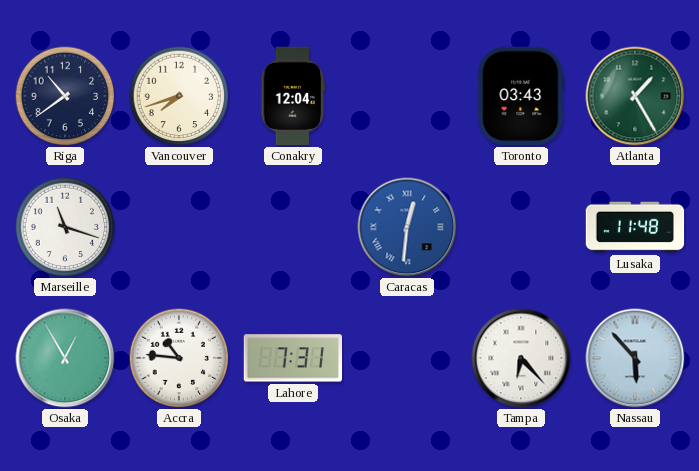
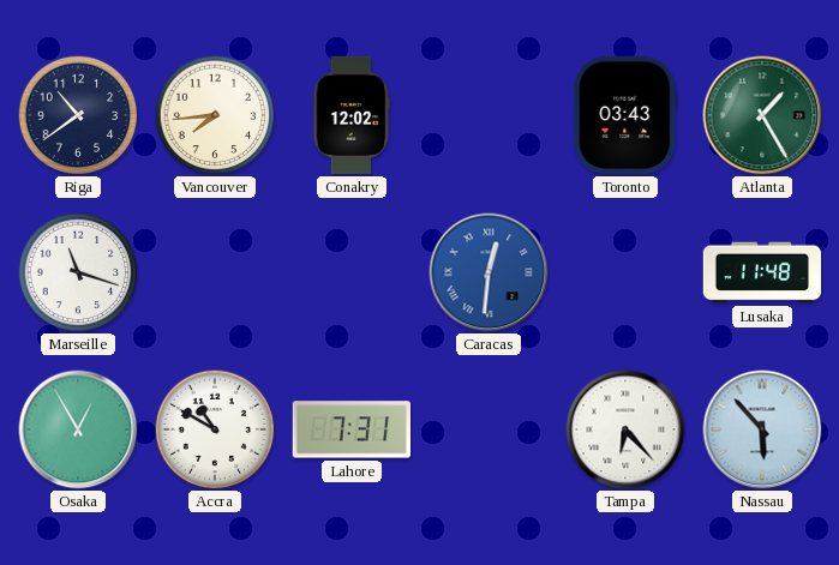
Vancouver: 7:42 -> 7:44 (215, 115)
Conakry: 12:04 -> 12:02 (352, 115)
Accra: 10:46 -> 10:50 (215, 429)
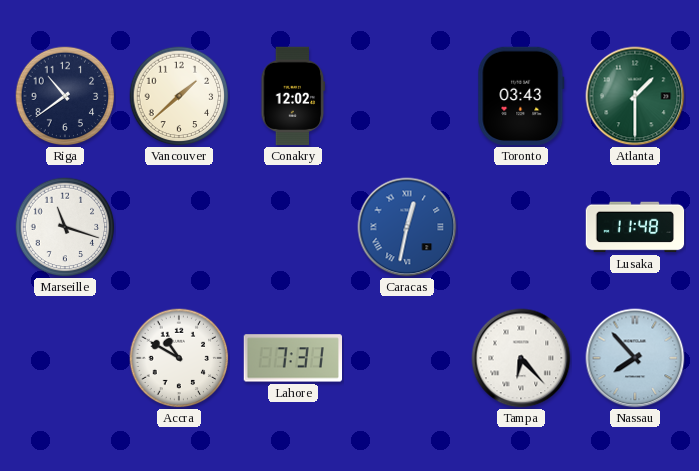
Vancouver: 7:44 -> 1:38 (179, 96)
Atlanta: 1:25 -> 1:30 (635, 96)
Caracas: 12:31 -> 12:32 (407, 227)
Osaka: 12:55 -> none (78, 429)
Nassau: 5:53 -> 7:53 (635, 358)
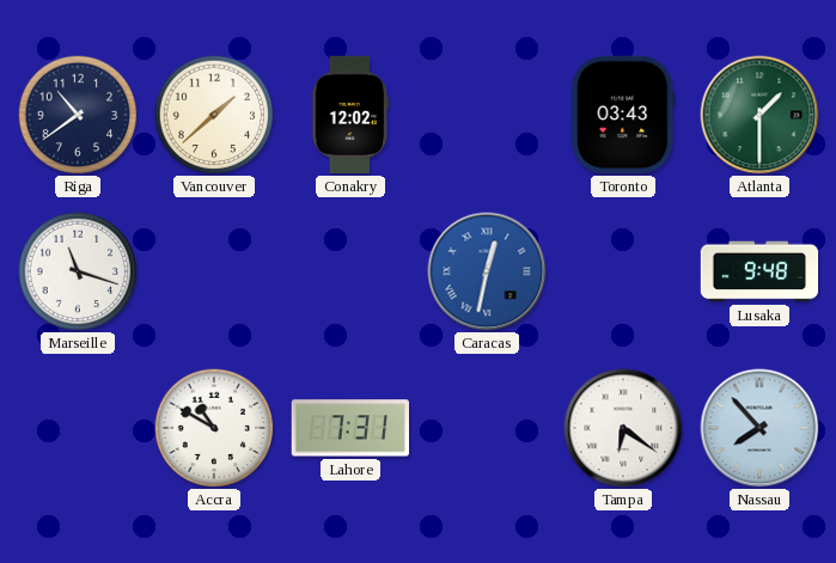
Lusaka: 11:48 -> 9:48 (759, 271)
Tampa: 6:23 -> 6:21 (623, 428)
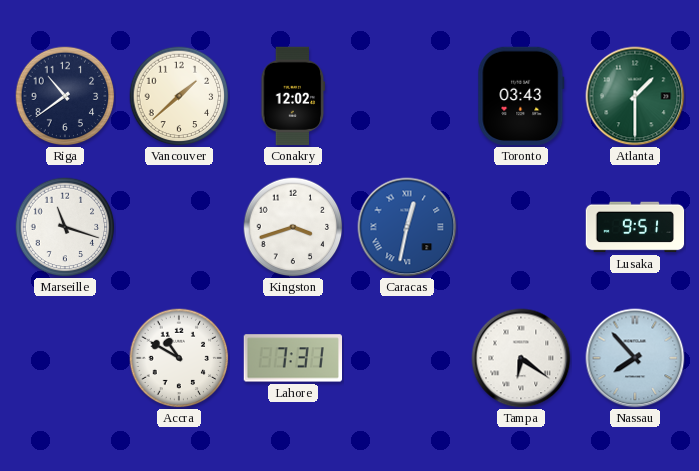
Kingston: none -> 3:42 (293, 227)
Lusaka: 9:48 -> 9:51 (635, 227)
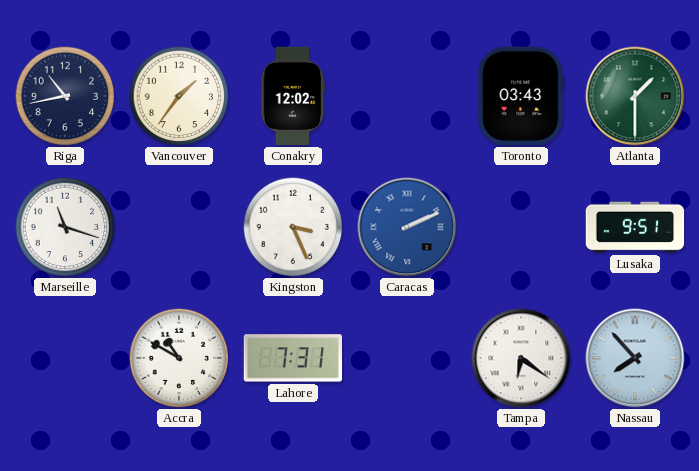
Riga: 10:39 -> 10:43 (65, 96)
Vancouver: 1:38 -> 1:36 (179, 96)
Kingston: 3:42 -> 3:26 (293, 227)
Caracas: 12:32 -> 2:11 (407, 227)
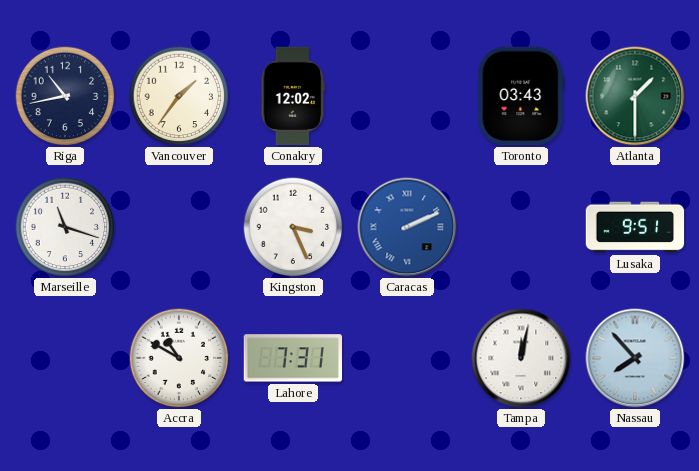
Tampa: 6:21 -> 12:02 (521, 358)
